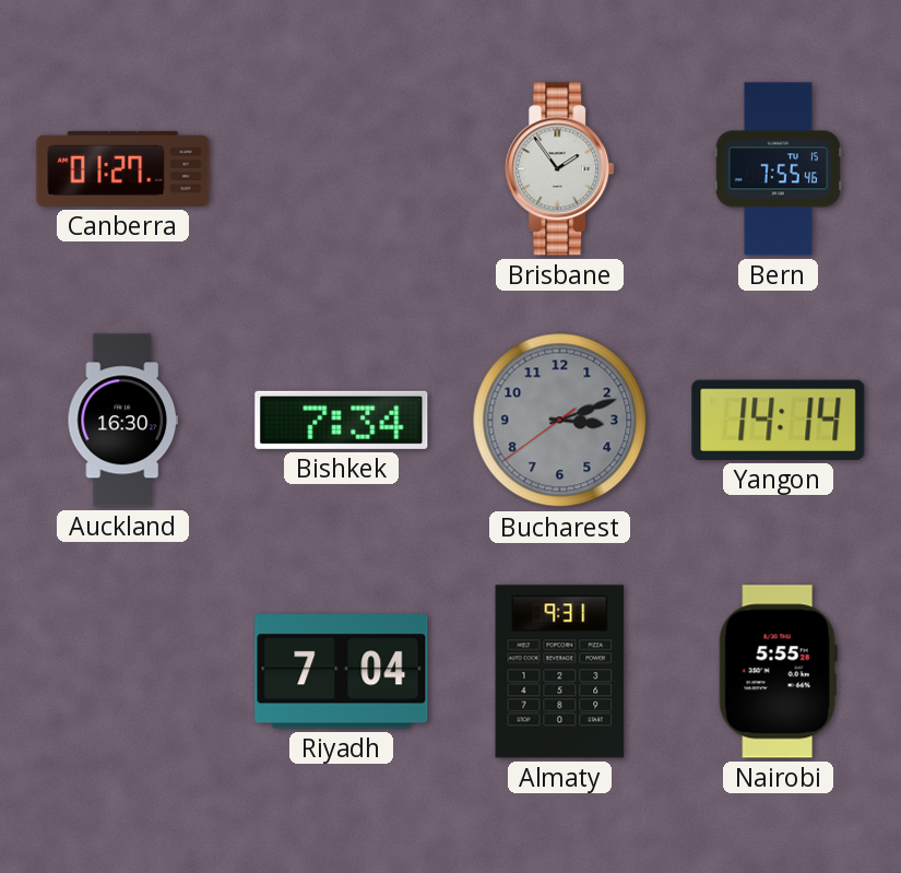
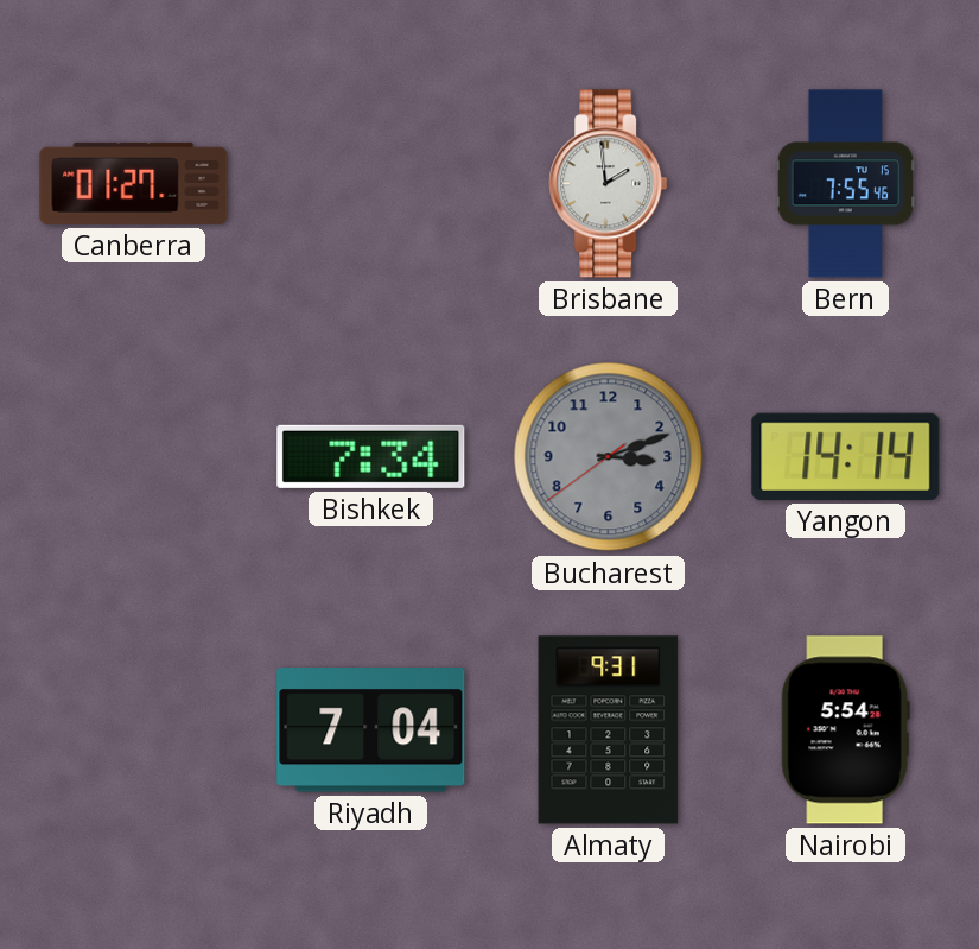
Brisbane: 1:54 -> 1:59 (609, 184)
Auckland: 16:30 -> none (123, 421)
Nairobi: 5:55 -> 5:54 (845, 730)
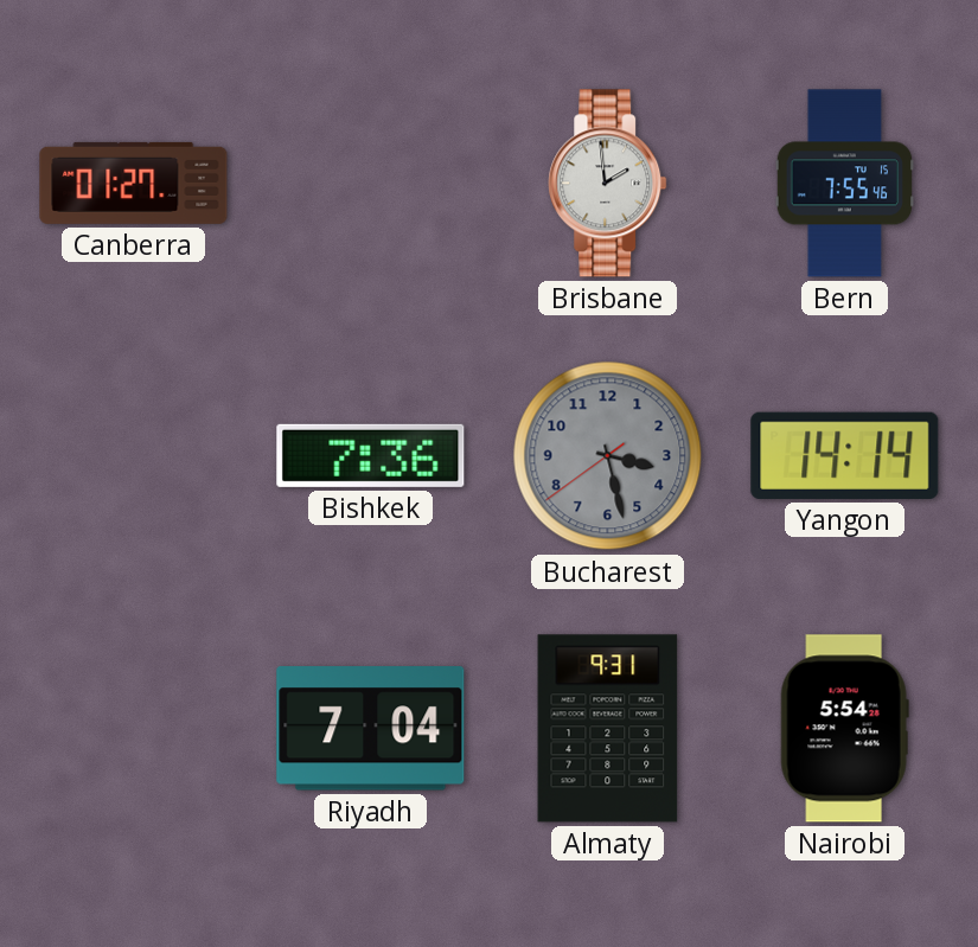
Bishkek: 7:34 -> 7:36 (371, 455)
Bucharest: 3:11 -> 3:27 (608, 456)
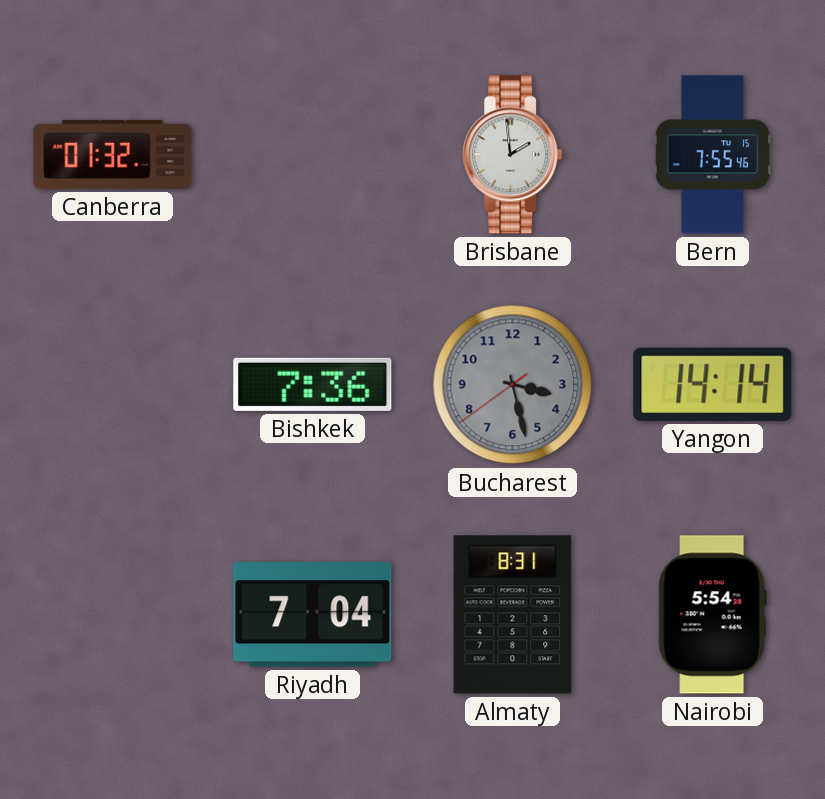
Canberra: 01:27 -> 01:32 (113, 154)
Almaty: 9:31 -> 8:31 (513, 615)
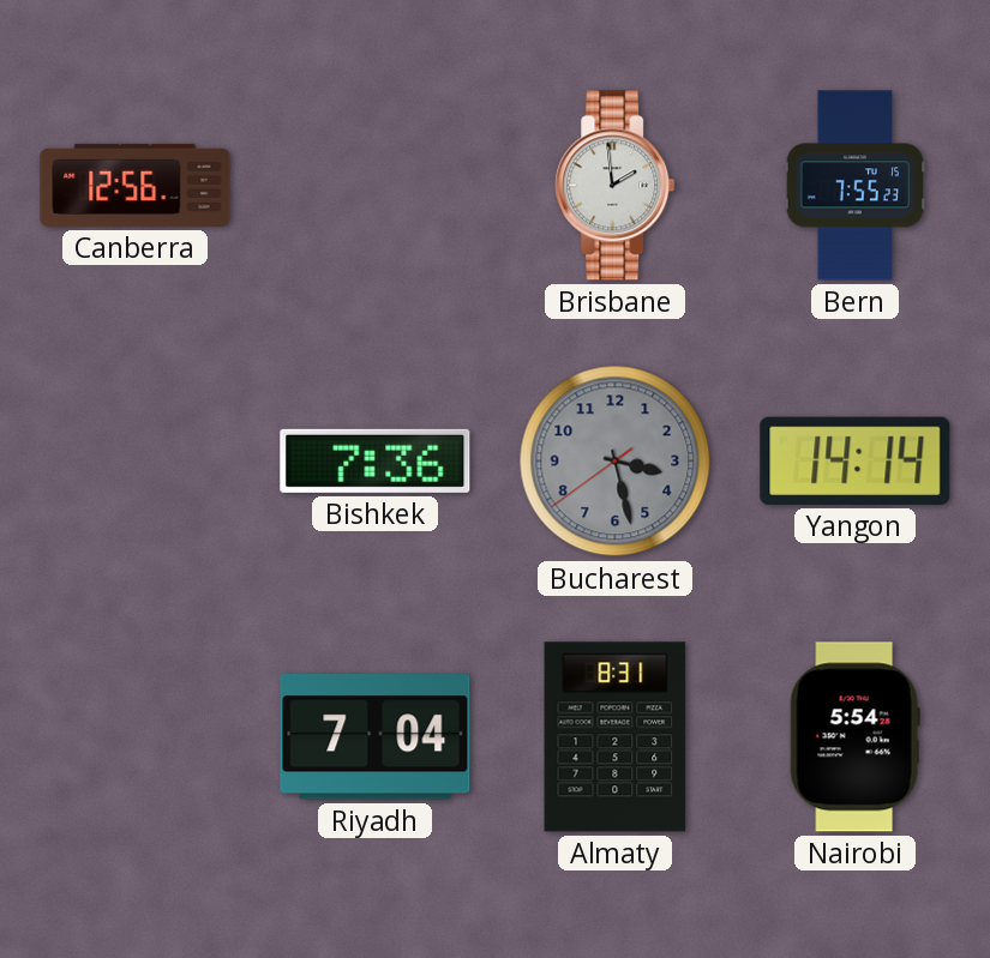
Canberra: 01:32 -> 12:56 (136, 185)
Bern: 7:55:46 -> 7:55:23 (854, 186)
